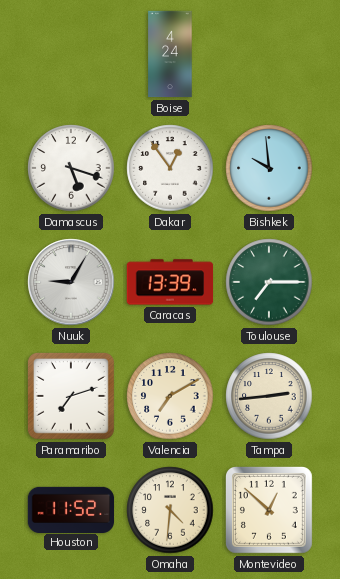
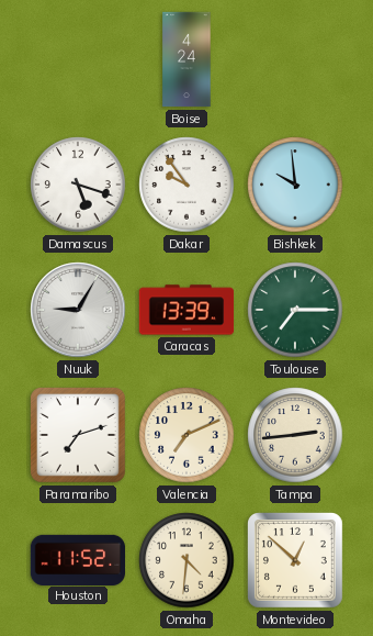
Dakar: 12:54 -> 9:54 (187, 185)
Valencia: 7:10 -> 7:11 (187, 435)
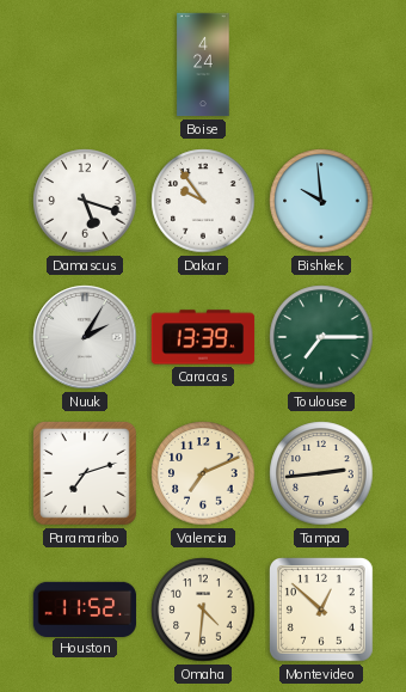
Nuuk: 9:05 -> 2:05 (85, 337)
